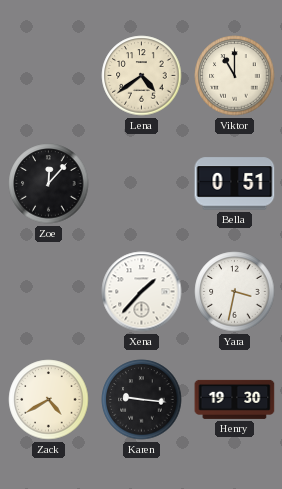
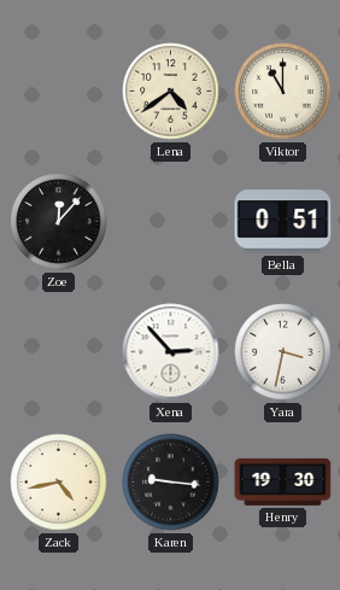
Xena: 1:37 -> 2:53 (171, 352)
Zack: 4:40 -> 4:43 (59, 483)
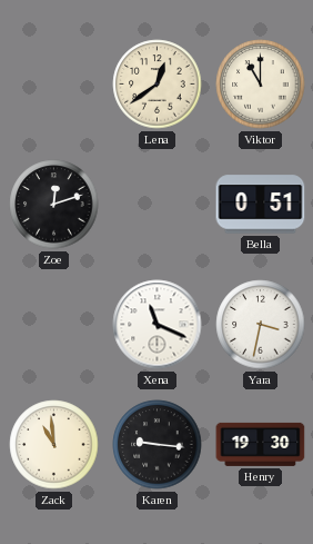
Lena: 4:39 -> 12:39 (158, 85)
Zoe: 12:07 -> 12:12 (54, 205)
Xena: 2:53 -> 11:19 (158, 325)
Zack: 4:43 -> 10:59 (54, 445)
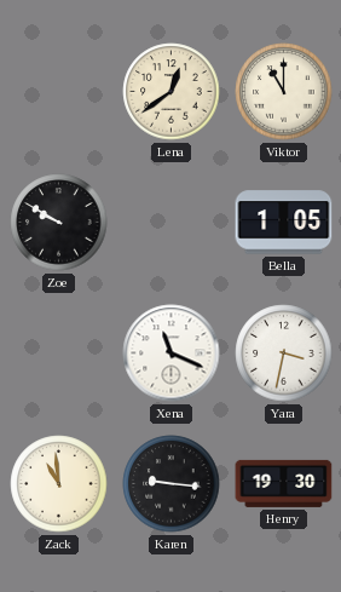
Zoe: 12:12 -> 9:50 (59, 223)
Bella: 0:51 -> 1:05 (284, 223)
